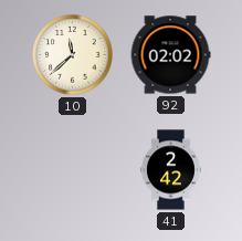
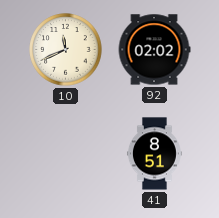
10: 11:38 -> 11:41 (66, 50)
41: 2:42 -> 8:51 (155, 154)
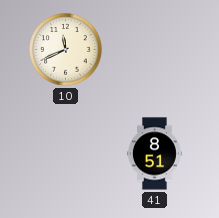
92: 02:02 -> none (154, 50)
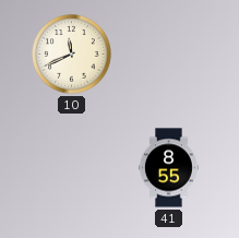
41: 8:51 -> 8:55 (169, 168)
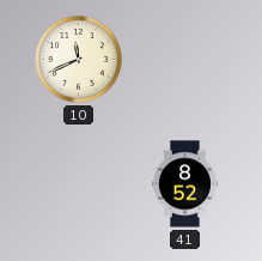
41: 8:55 -> 8:52 (185, 184)
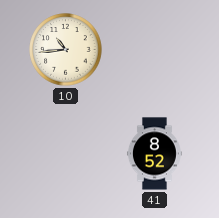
10: 11:41 -> 10:44 (66, 50)
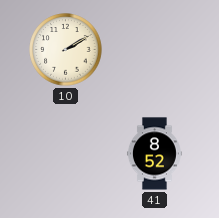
10: 10:44 -> 2:10 (66, 50)
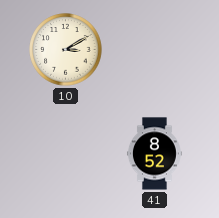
10: 2:10 -> 3:10 (66, 50)
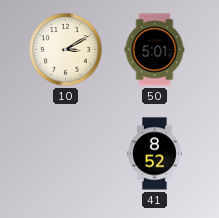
50: none -> 5:01 (155, 50)
